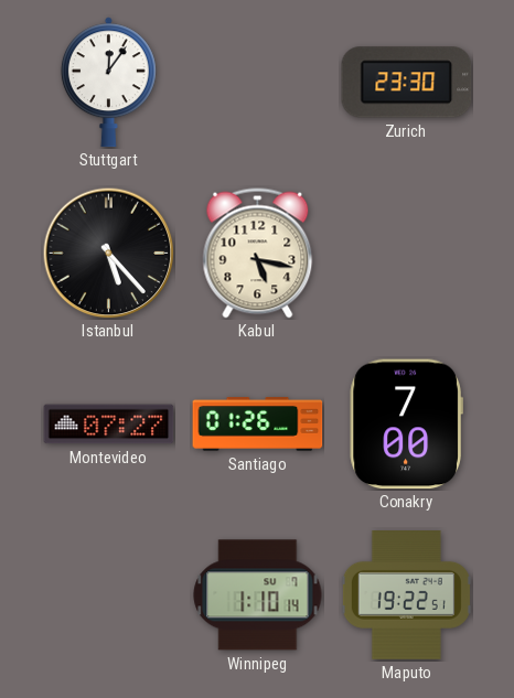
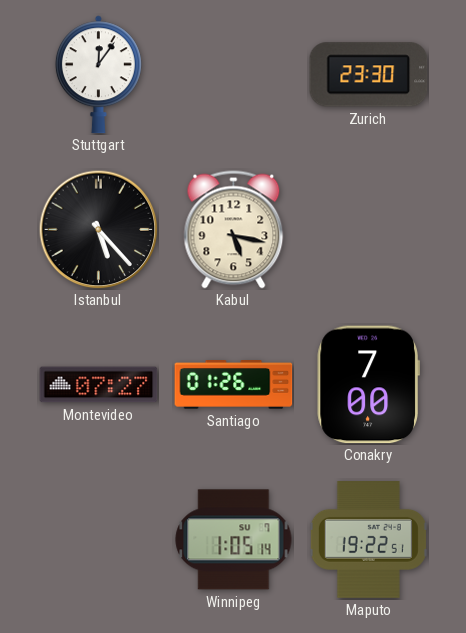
Winnipeg: 1:10 -> 1:05 (234, 540)
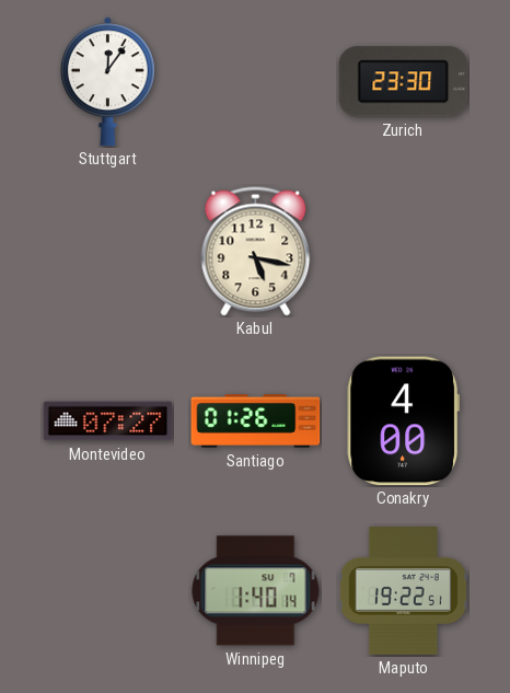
Istanbul: 5:23 -> none (98, 229)
Conakry: 7:00 -> 4:00 (403, 421)
Winnipeg: 1:05 -> 1:40 (256, 591)
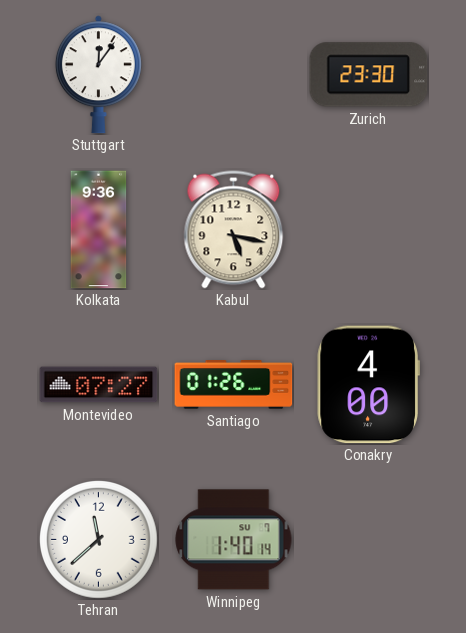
Kolkata: none -> 9:36 (99, 230)
Tehran: none -> 11:38 (98, 539)
Maputo: 19:22 -> none (403, 591)
